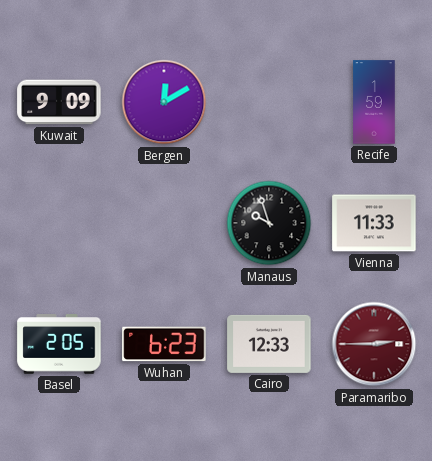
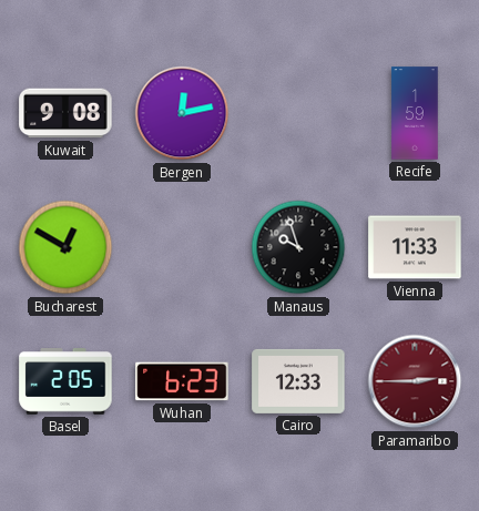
Kuwait: 9:09 -> 9:08 (65, 113)
Bergen: 12:10 -> 12:13 (182, 113)
Bucharest: none -> 12:50 (65, 247)
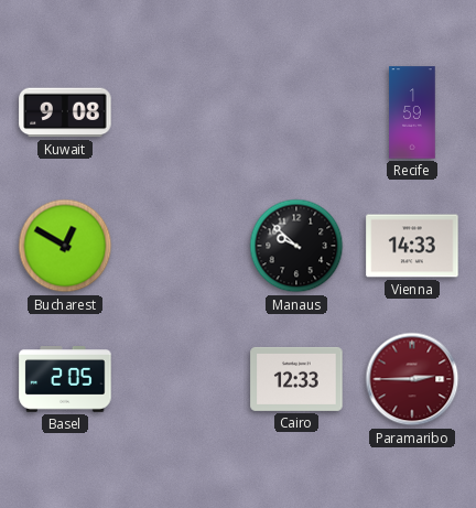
Bergen: 12:13 -> none (182, 113)
Manaus: 9:57 -> 9:52 (296, 246)
Vienna: 11:33 -> 14:33 (412, 246)
Wuhan: 6:23 -> none (182, 381)
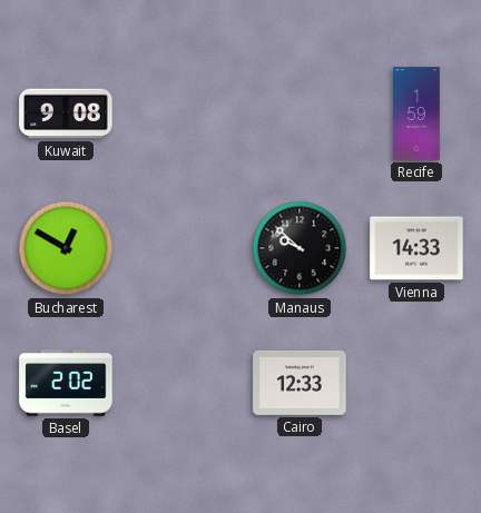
Basel: 2:05 -> 2:02 (66, 384)
Paramaribo: 2:45 -> none (412, 379)
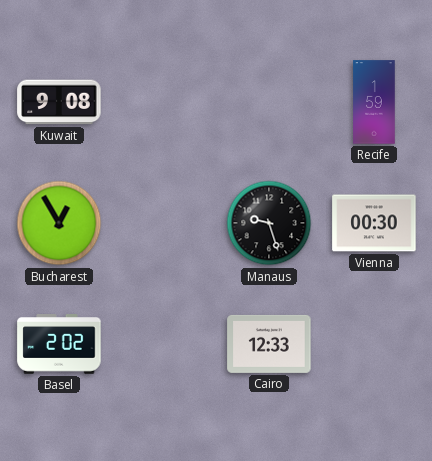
Bucharest: 12:50 -> 12:55 (59, 223)
Manaus: 9:52 -> 9:27 (269, 223)
Vienna: 14:33 -> 00:30 (374, 223)
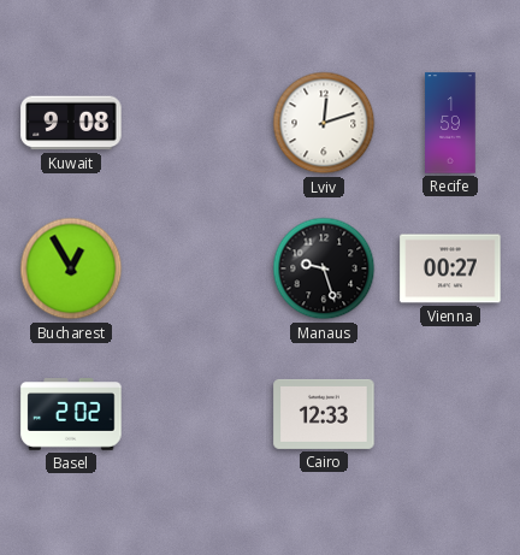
Lviv: none -> 12:12 (324, 123)
Vienna: 00:30 -> 00:27 (450, 268)
